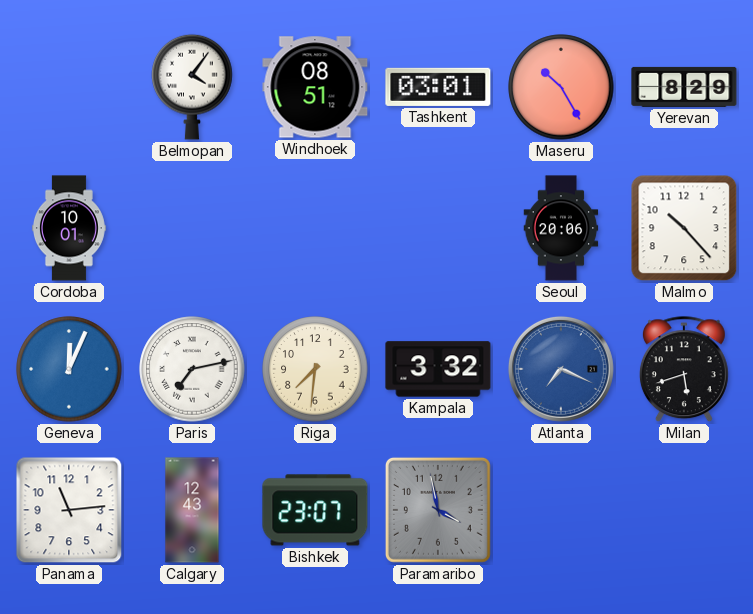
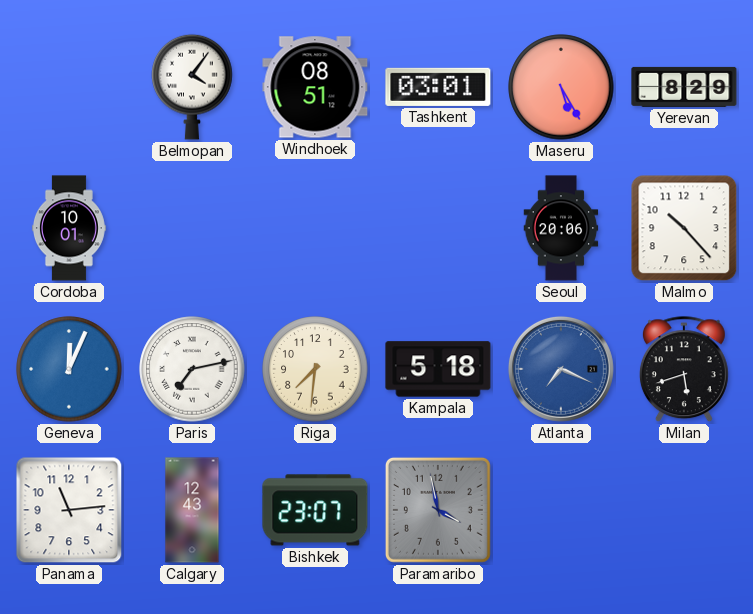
Maseru: 10:25 -> 5:25 (561, 87)
Kampala: 3:32 -> 5:18 (438, 369)
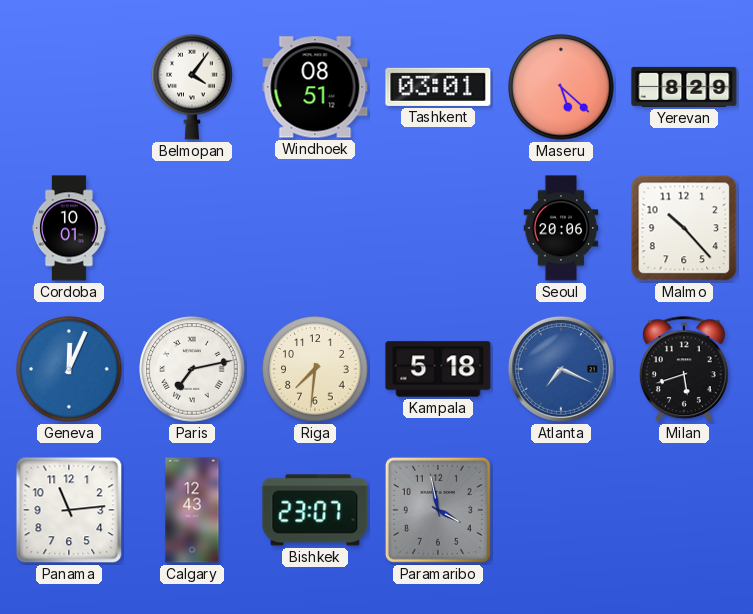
Maseru: 5:25 -> 5:22 (561, 87)
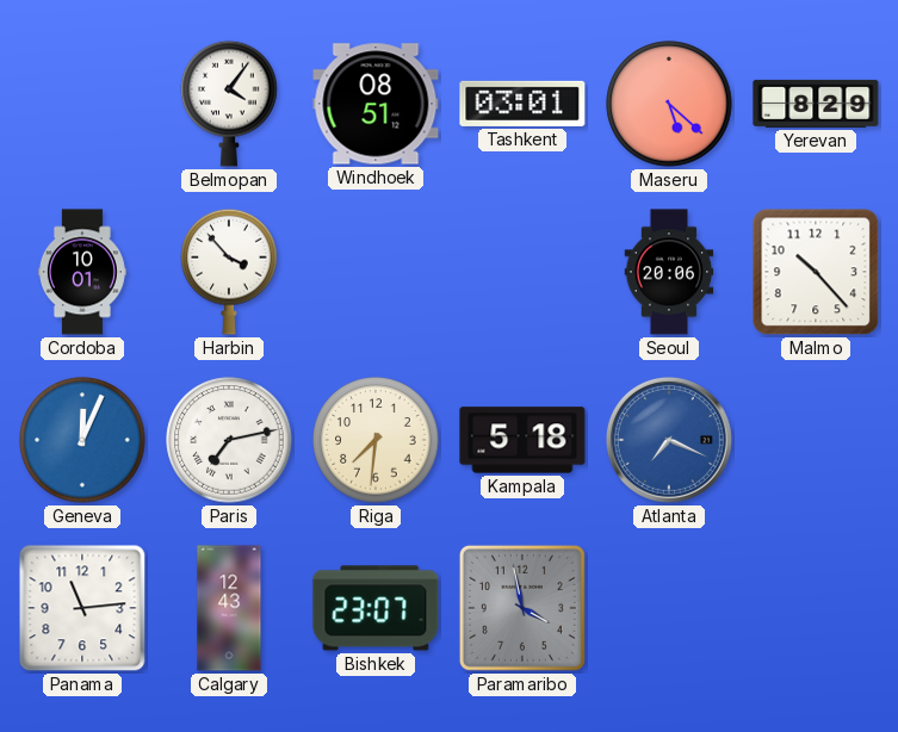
Harbin: none -> 3:53 (229, 272)
Milan: 5:42 -> none (684, 370)
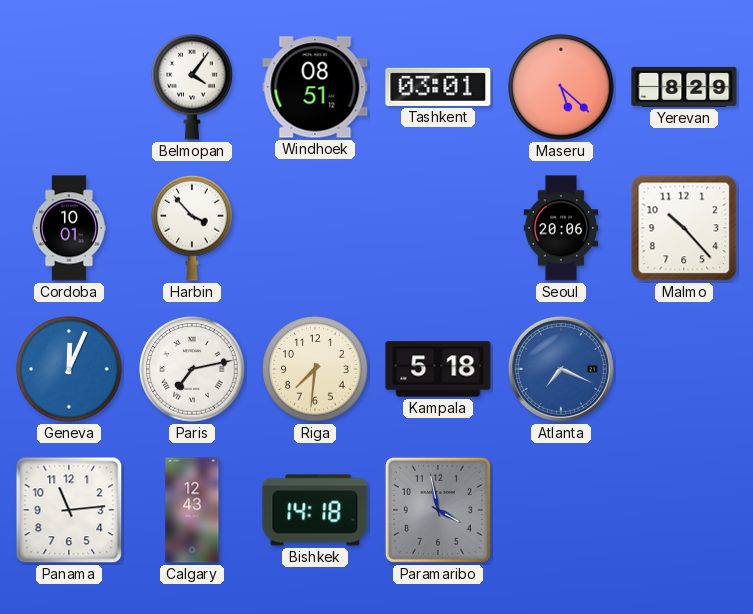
Bishkek: 23:07 -> 14:18 (315, 510)
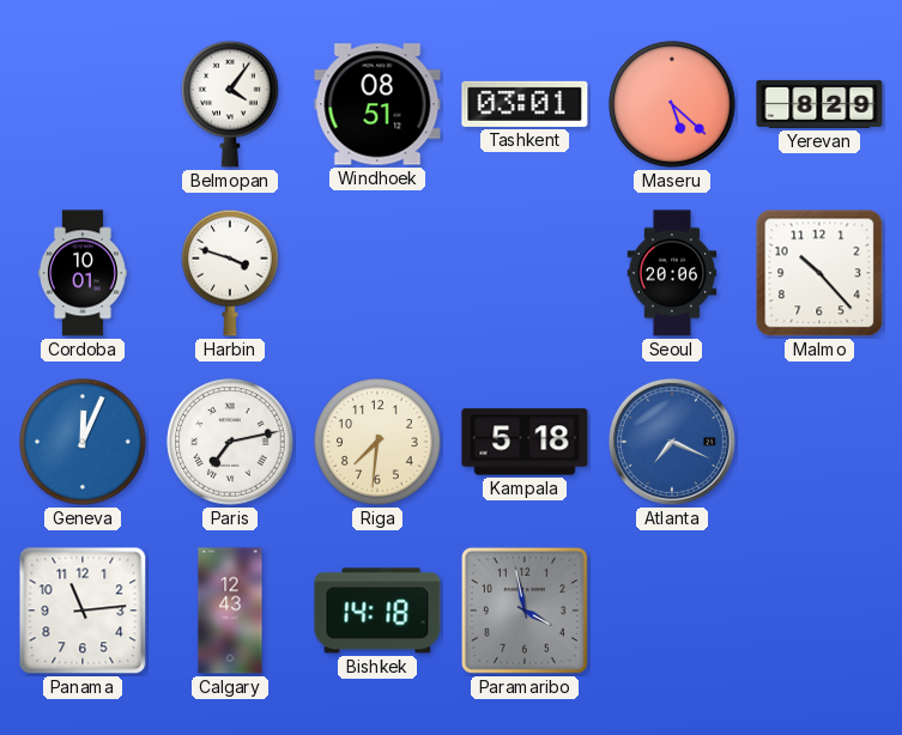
Harbin: 3:53 -> 3:48 (230, 273)
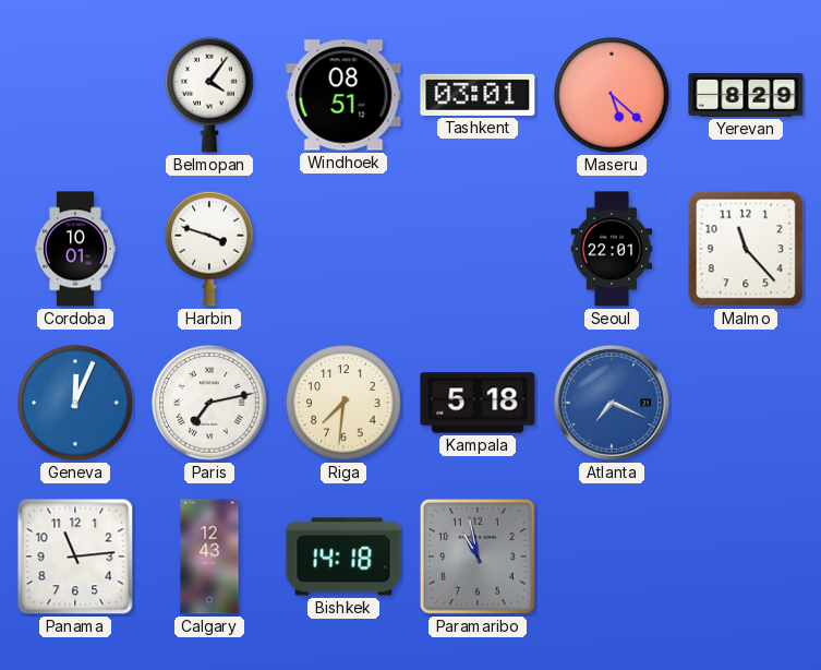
Seoul: 20:06 -> 22:01 (612, 249)
Malmo: 10:23 -> 11:23 (746, 249)
Paramaribo: 3:58 -> 10:58 (478, 557)
